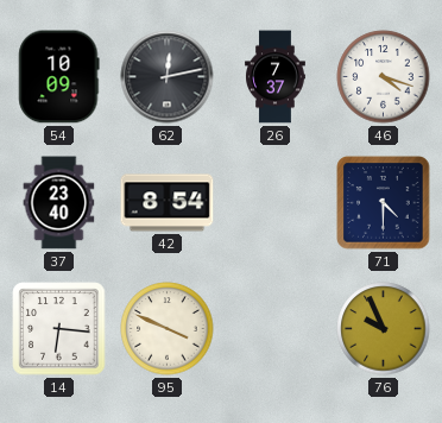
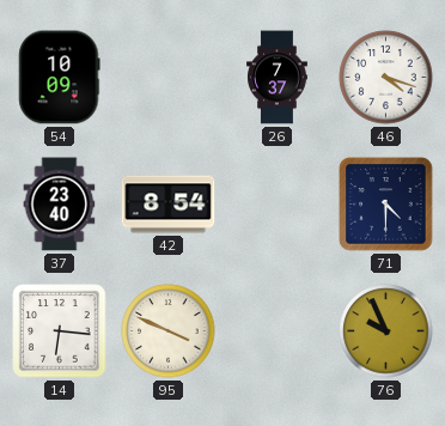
62: 12:13 -> none (168, 77)
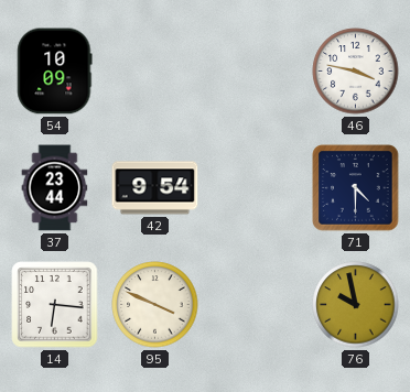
26: 7:37 -> none (278, 78)
46: 4:18 -> 3:47 (356, 72)
37: 23:40 -> 23:44 (55, 188)
42: 8:54 -> 9:54 (155, 188)
76: 9:56 -> 9:58 (356, 305)
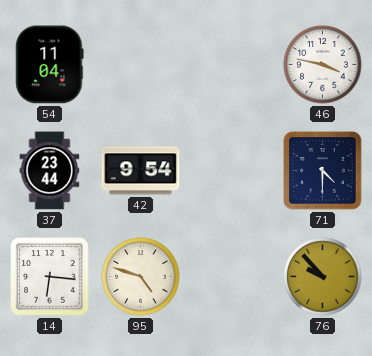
54: 10:09 -> 11:04 (50, 65)
95: 3:49 -> 4:48 (141, 277)
76: 9:58 -> 9:53 (323, 277)
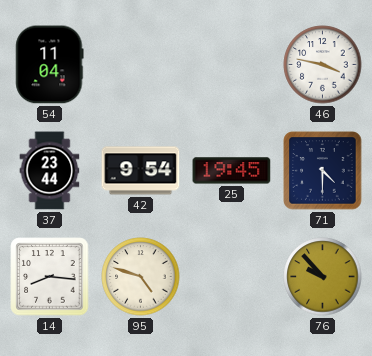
25: none -> 19:45 (232, 171)
14: 6:16 -> 8:16 (50, 277)
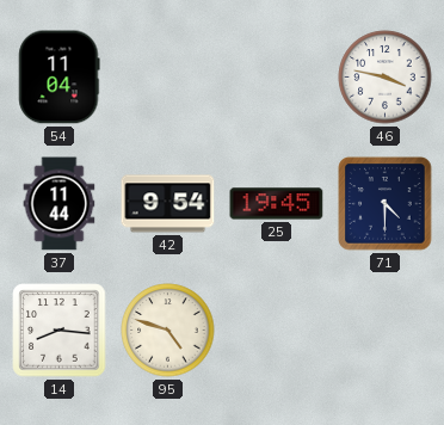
37: 23:44 -> 11:44 (60, 204)
76: 9:53 -> none (323, 277)
